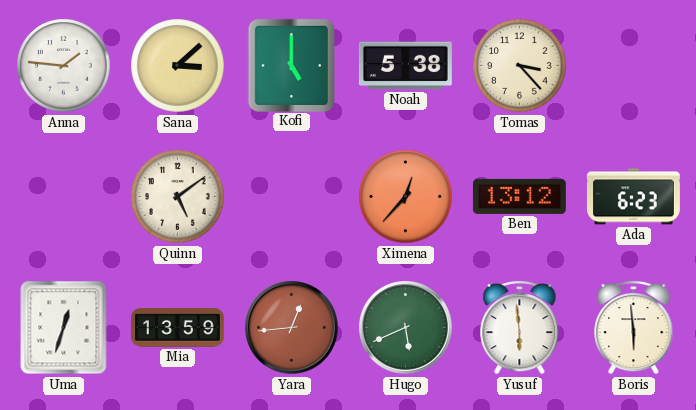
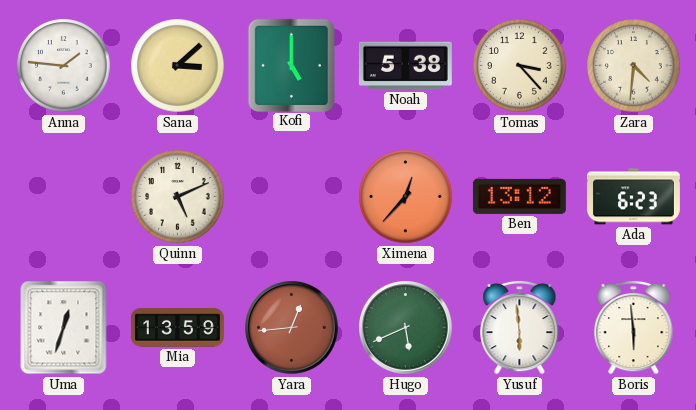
Zara: none -> 4:31 (634, 66)
Quinn: 5:09 -> 5:11 (178, 197)
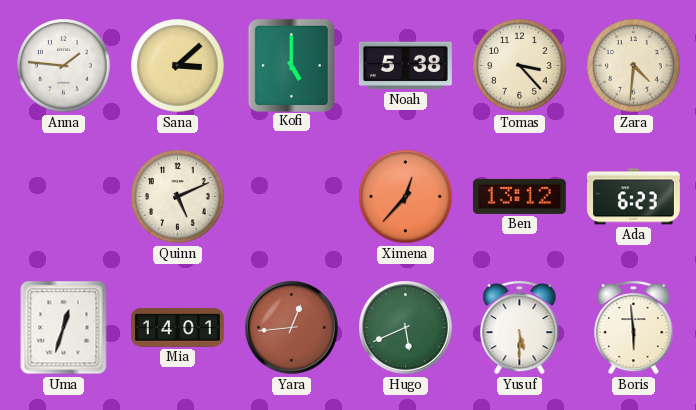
Mia: 13:59 -> 14:01 (177, 328)
Yusuf: 5:59 -> 5:30 (520, 327)
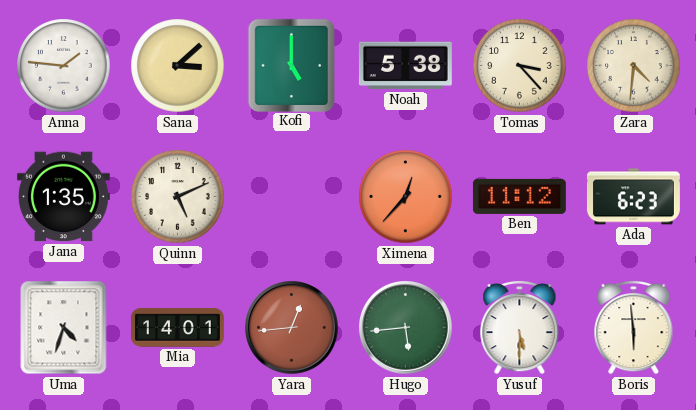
Jana: none -> 1:35 (63, 197)
Ben: 13:12 -> 11:12 (519, 196)
Uma: 12:33 -> 4:33 (64, 328)
Hugo: 5:41 -> 5:44 (406, 328)
